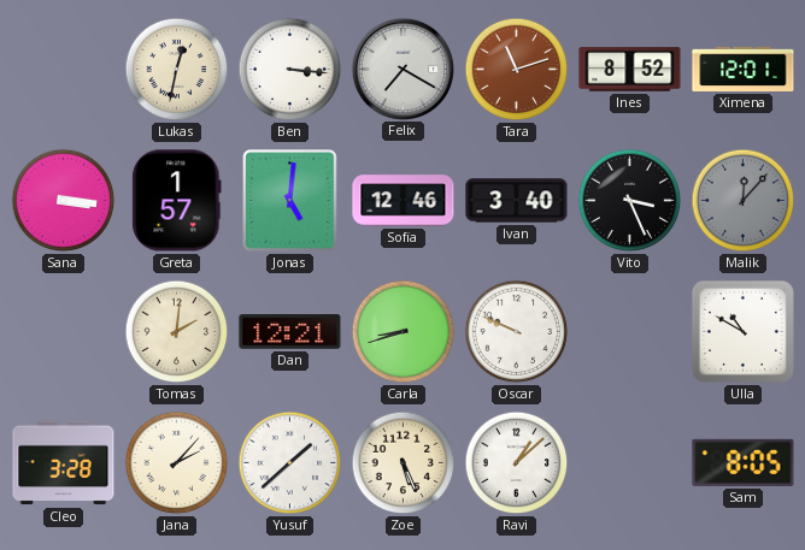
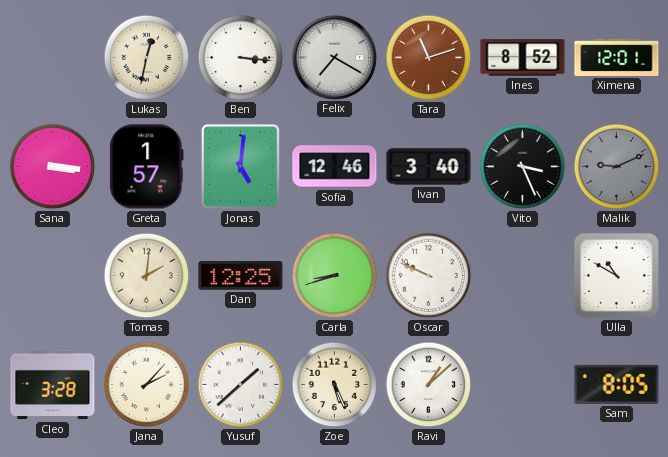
Malik: 12:07 -> 9:11 (617, 167)
Dan: 12:21 -> 12:25 (241, 276)
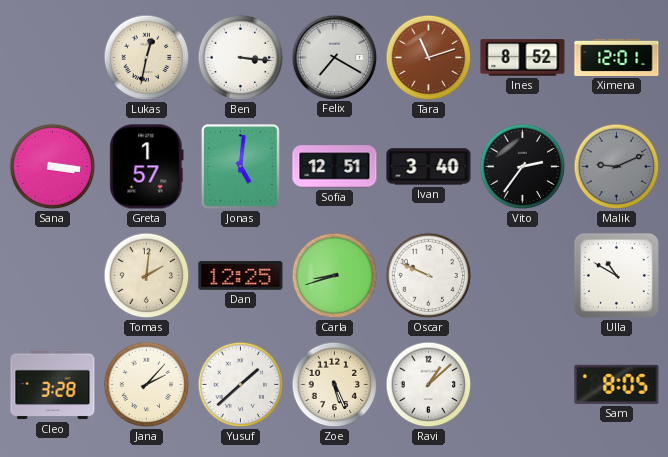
Sofia: 12:46 -> 12:51 (335, 167)
Vito: 3:26 -> 2:36 (523, 167)
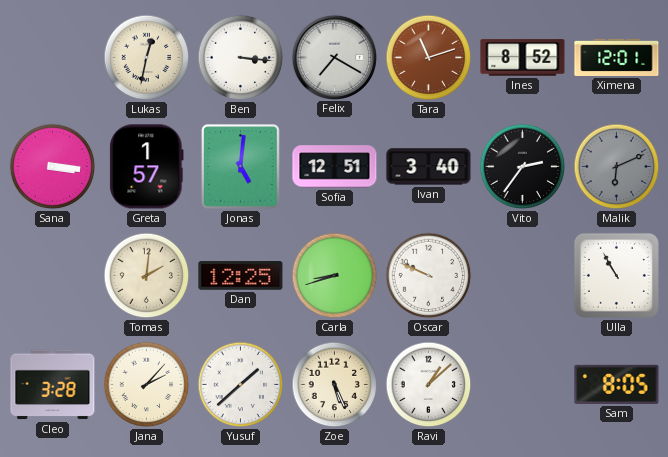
Malik: 9:11 -> 6:11 (617, 167)
Ulla: 10:50 -> 10:55 (616, 275)
